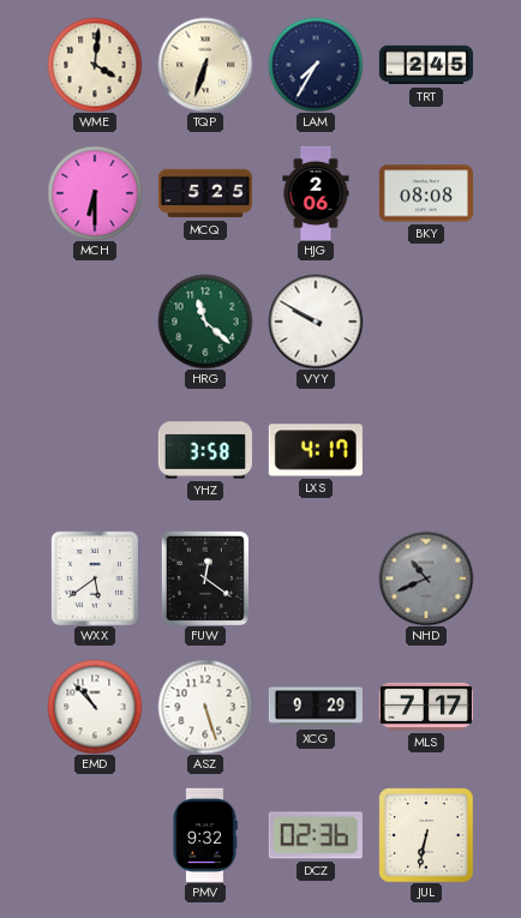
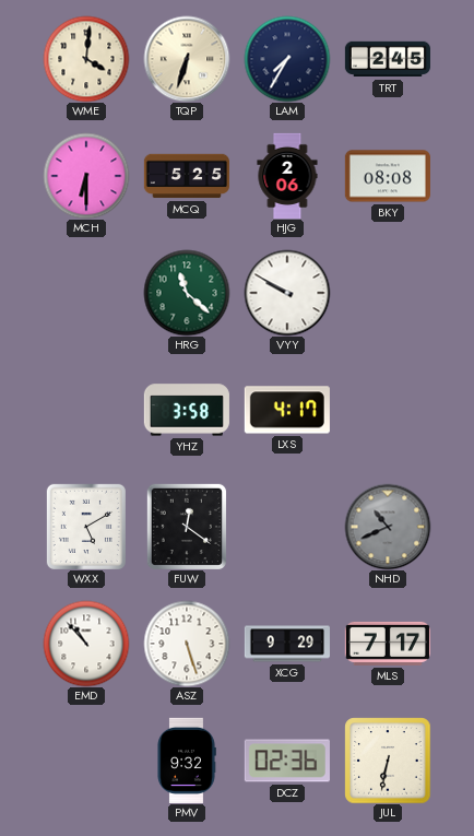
WXX: 5:39 -> 5:10 (86, 527)
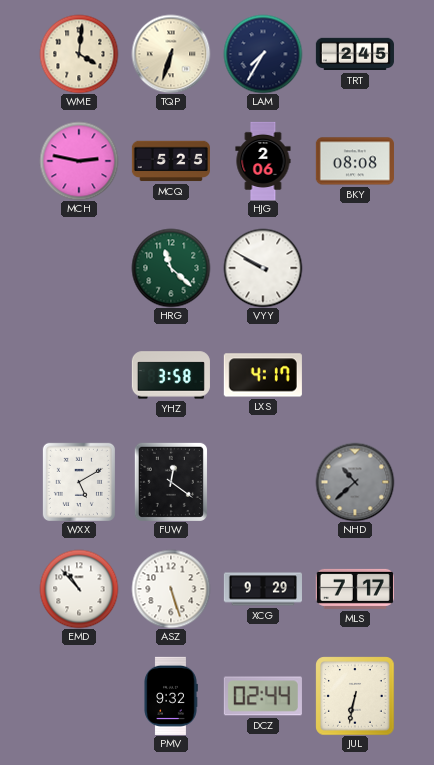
MCH: 6:30 -> 2:47 (79, 161)
NHD: 10:41 -> 10:38 (355, 482)
DCZ: 02:36 -> 02:44 (263, 696)
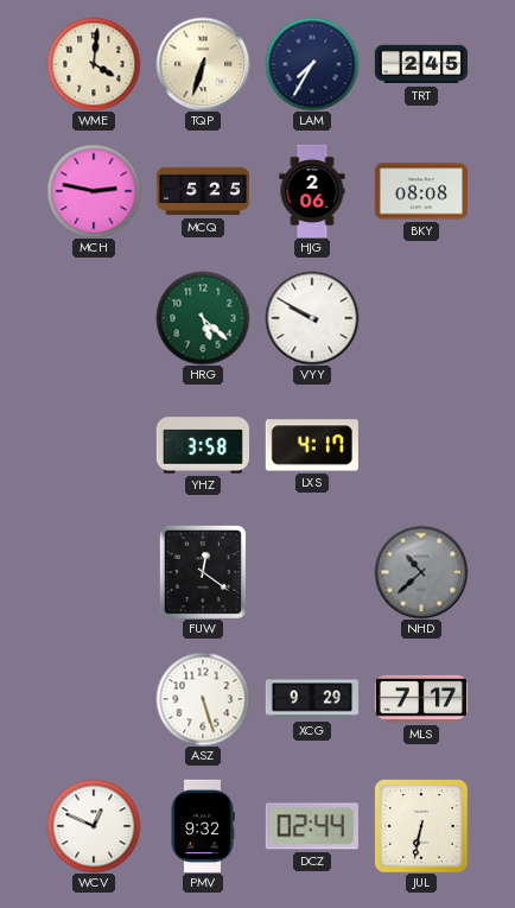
HRG: 11:22 -> 5:22 (203, 318)
WXX: 5:10 -> none (79, 482)
EMD: 10:53 -> none (79, 589)
WCV: none -> 12:49 (94, 826)
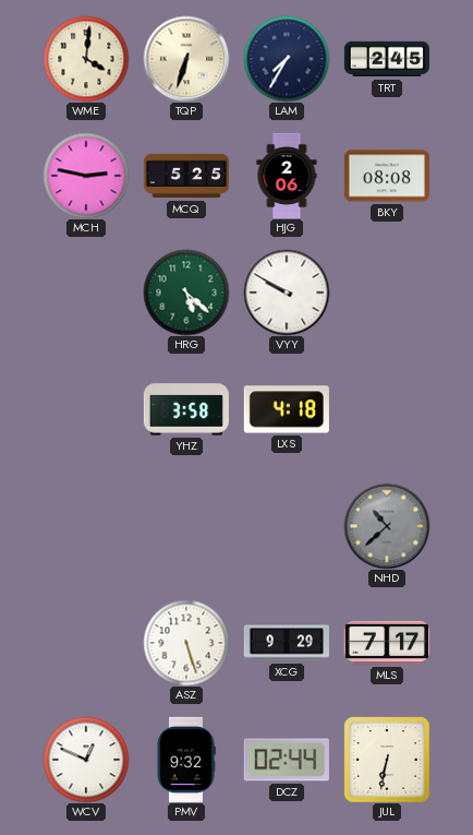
LXS: 4:17 -> 4:18 (287, 409)
FUW: 12:21 -> none (203, 572)
